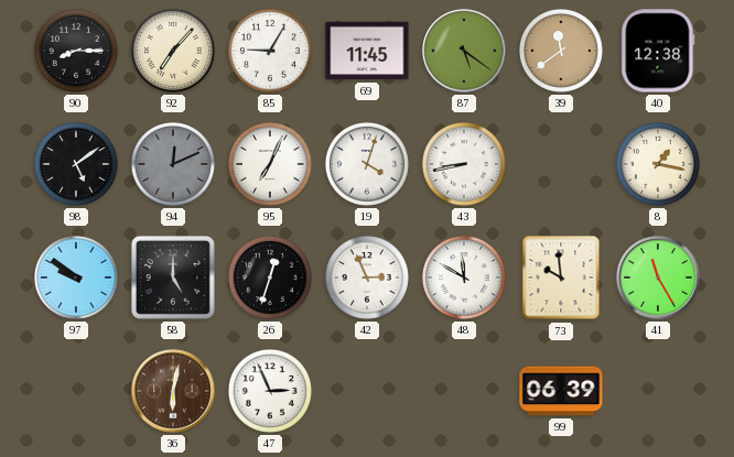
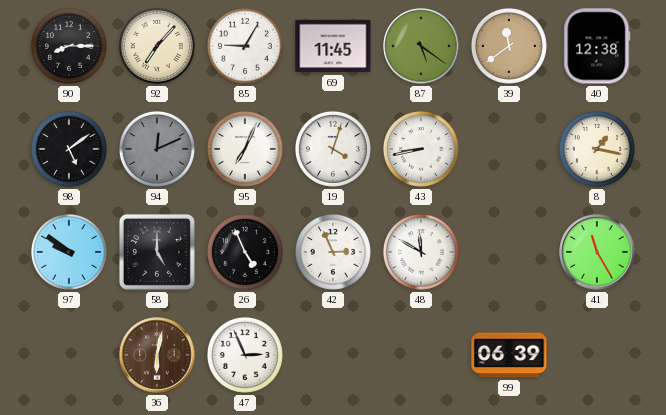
26: 12:33 -> 4:56 (245, 252)
73: 9:59 -> none (561, 278)
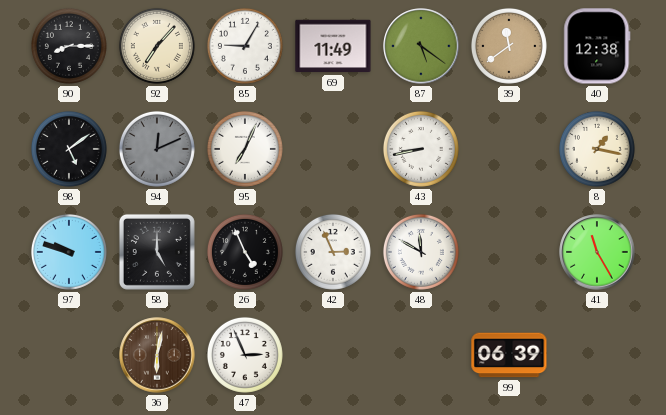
69: 11:45 -> 11:49 (333, 46)
19: 4:03 -> none (333, 149)
97: 9:51 -> 9:48 (69, 252)
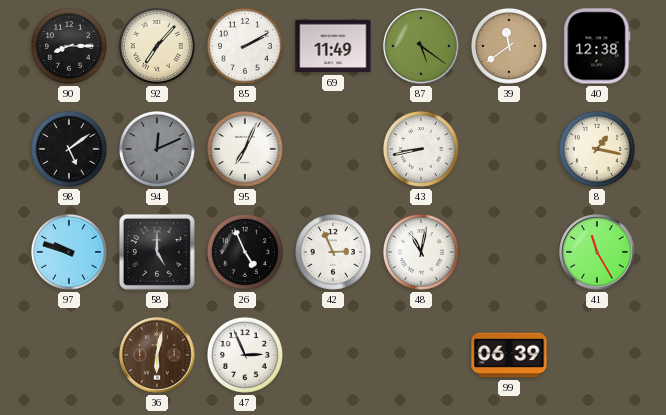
85: 9:05 -> 2:10 (245, 46)
48: 11:50 -> 11:02 (421, 252)
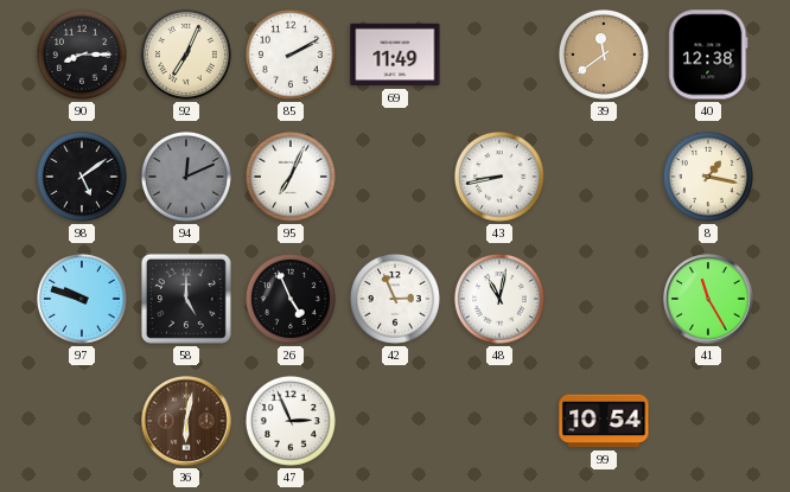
92: 7:07 -> 7:04 (186, 55)
87: 5:21 -> none (421, 46)
99: 06:39 -> 10:54 (604, 421)
